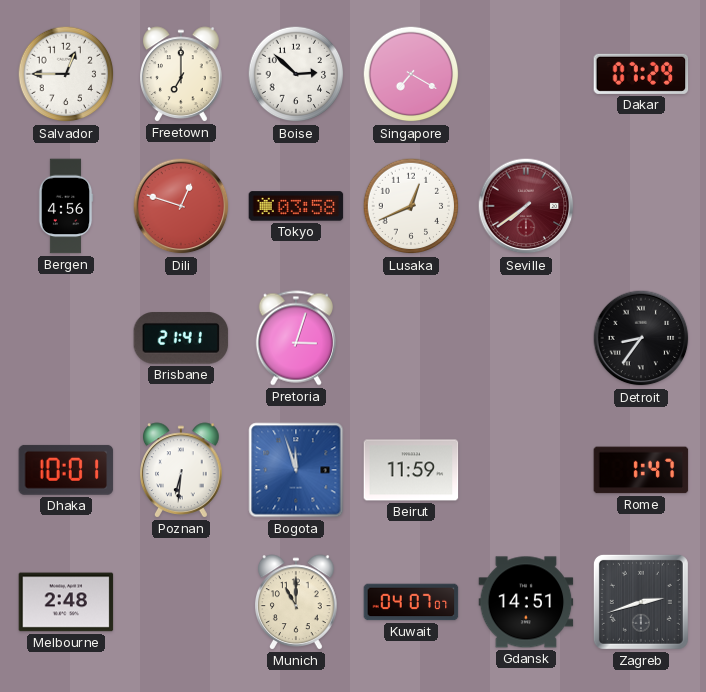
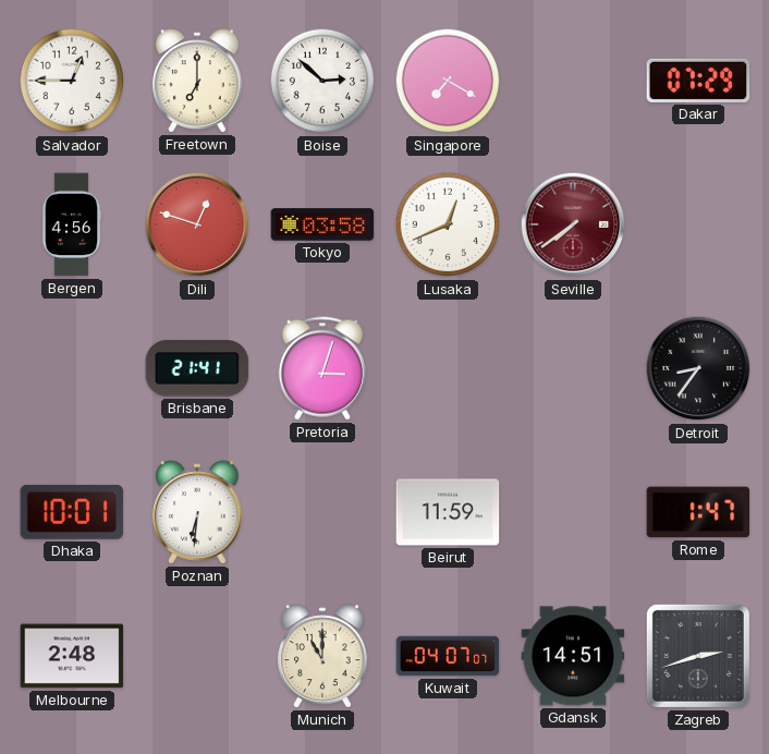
Bogota: 11:57 -> none (296, 470)
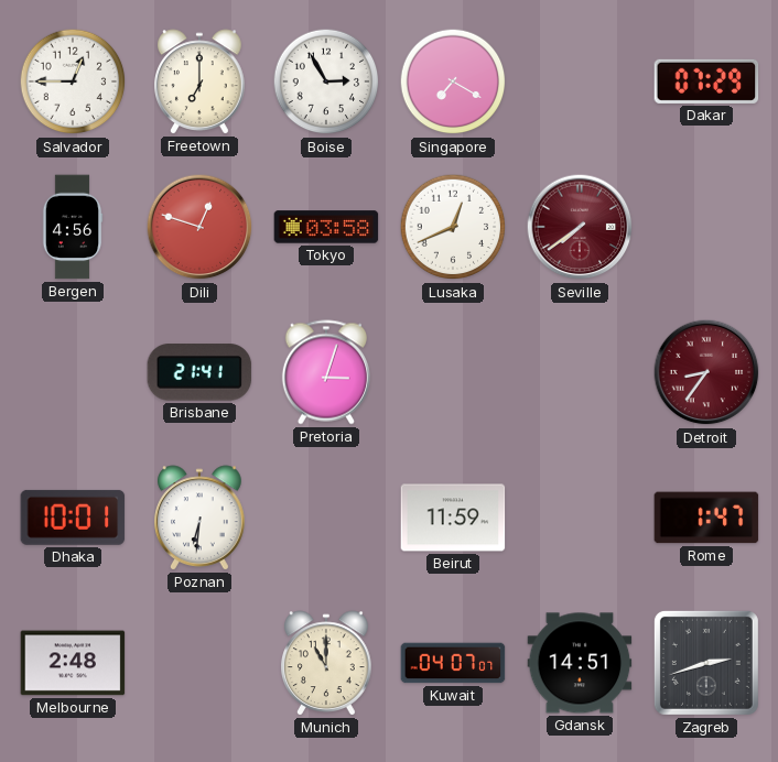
Boise: 2:52 -> 2:55 (326, 81)
Detroit dial: black -> burgundy (706, 372)
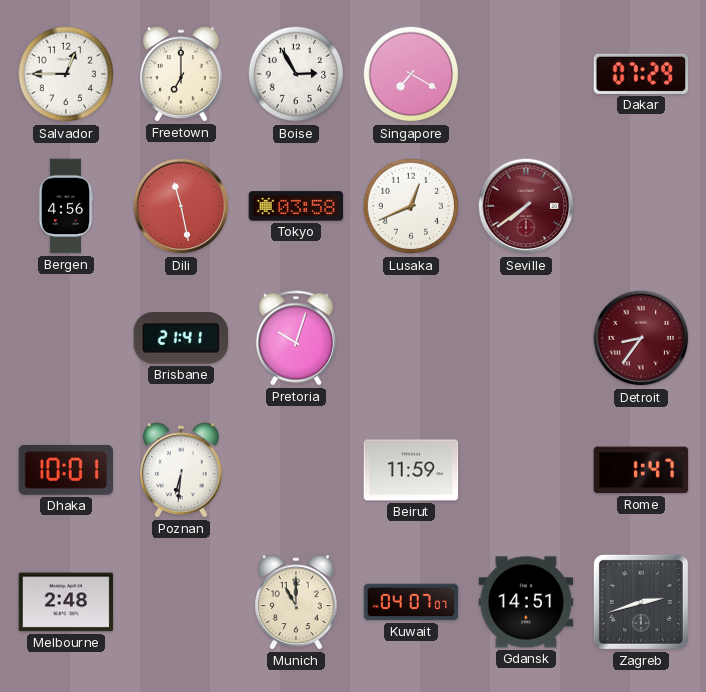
Dili: 12:48 -> 11:28 (181, 206)
Pretoria: 3:03 -> 10:03 (296, 338)
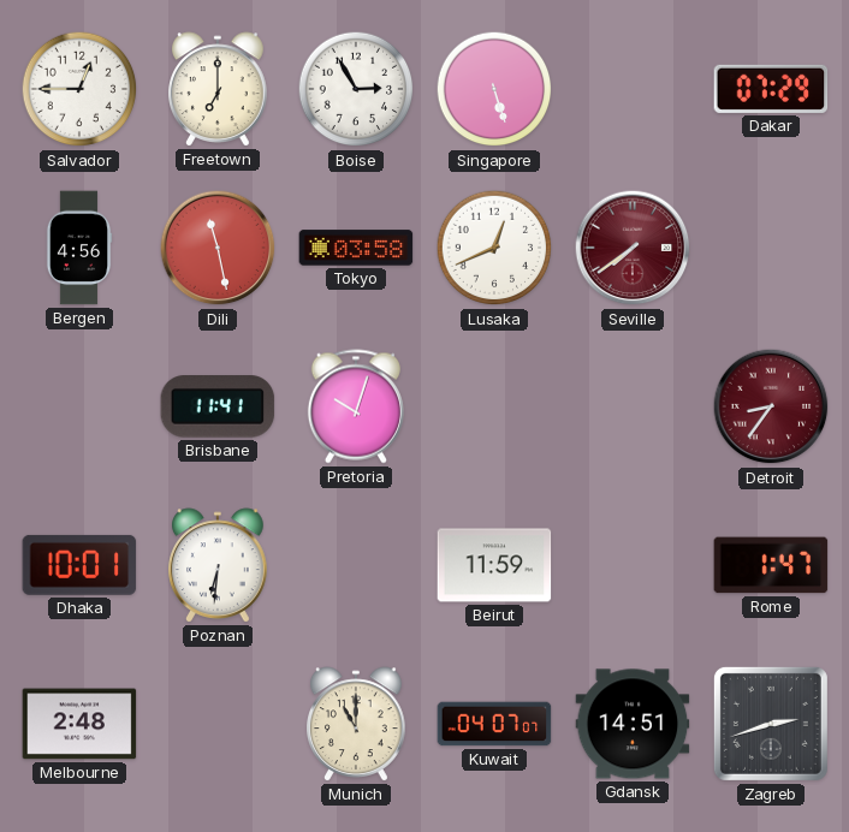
Singapore: 7:20 -> 5:27 (494, 89)
Brisbane: 21:41 -> 11:41 (218, 406)
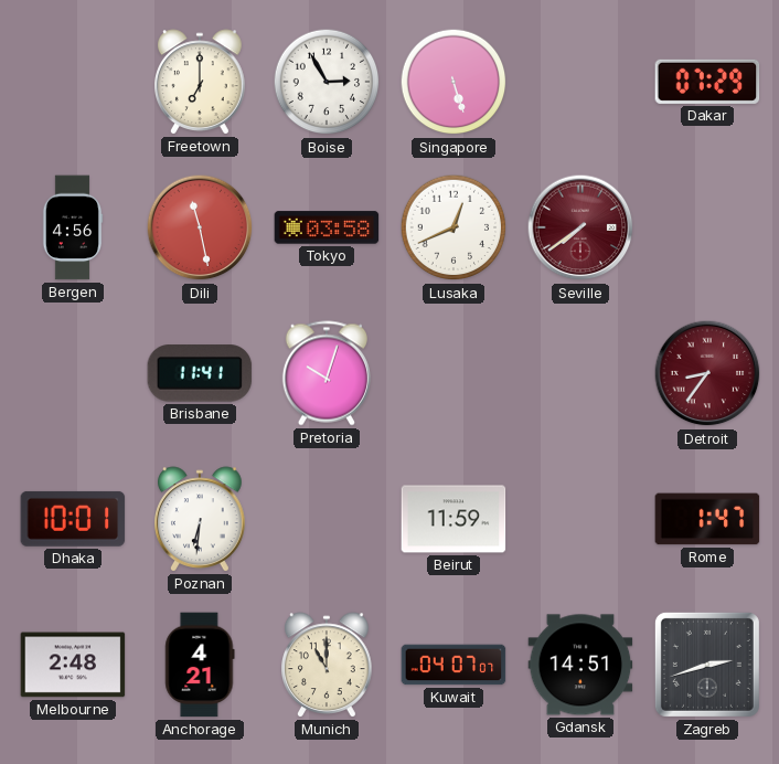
Salvador: 12:45 -> none (79, 89)
Anchorage: none -> 4:21 (200, 665)
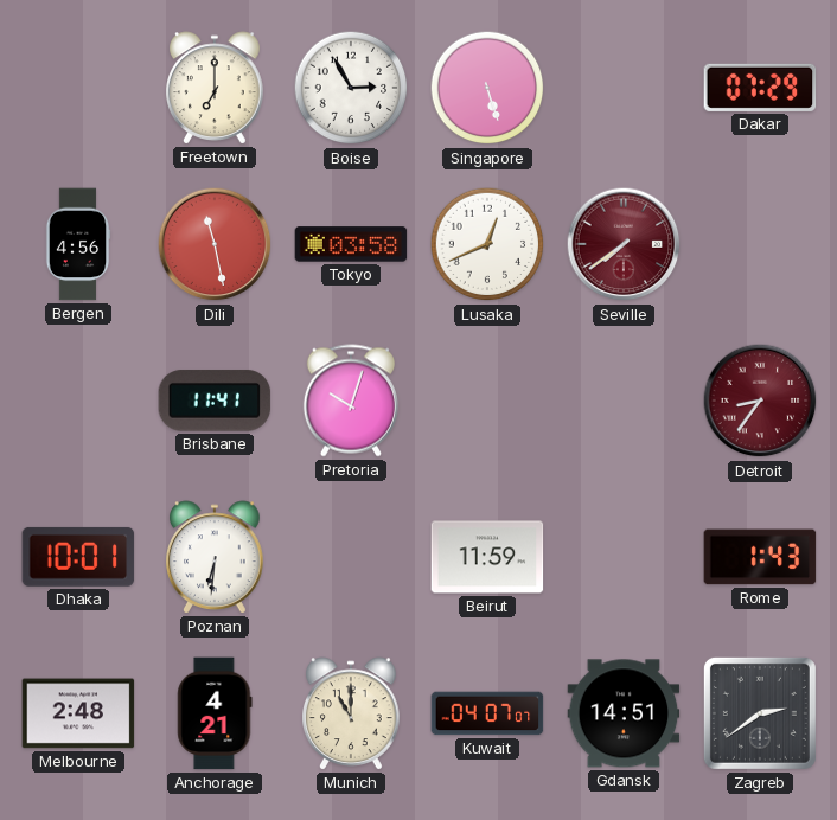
Rome: 1:47 -> 1:43 (760, 557)
Zagreb: 2:42 -> 2:39 (760, 713)
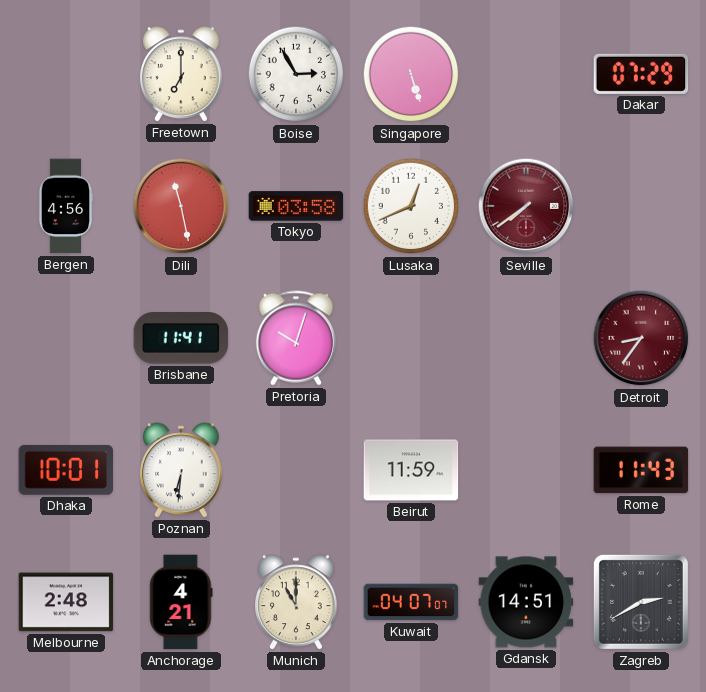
Rome: 1:43 -> 11:43 (641, 470)
Zagreb: 2:39 -> 2:40 (641, 602)
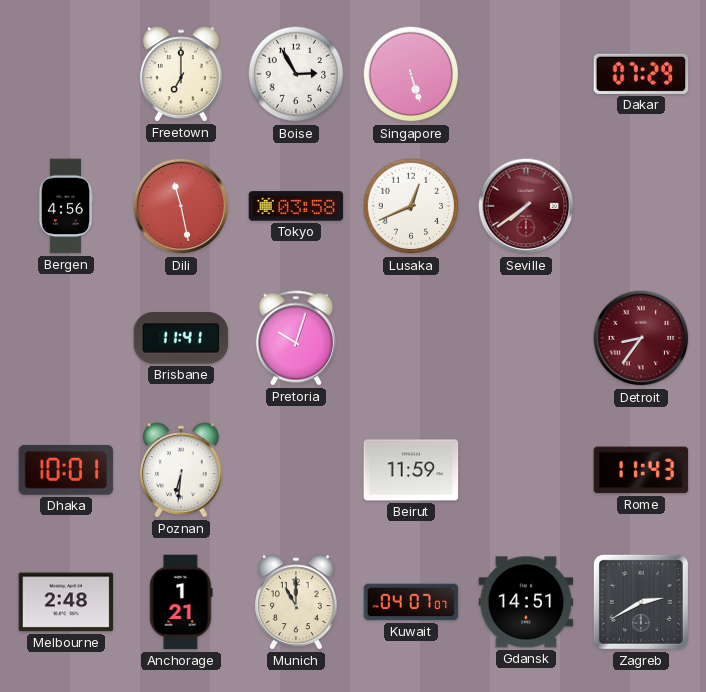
Anchorage: 4:21 -> 1:21 (181, 602)
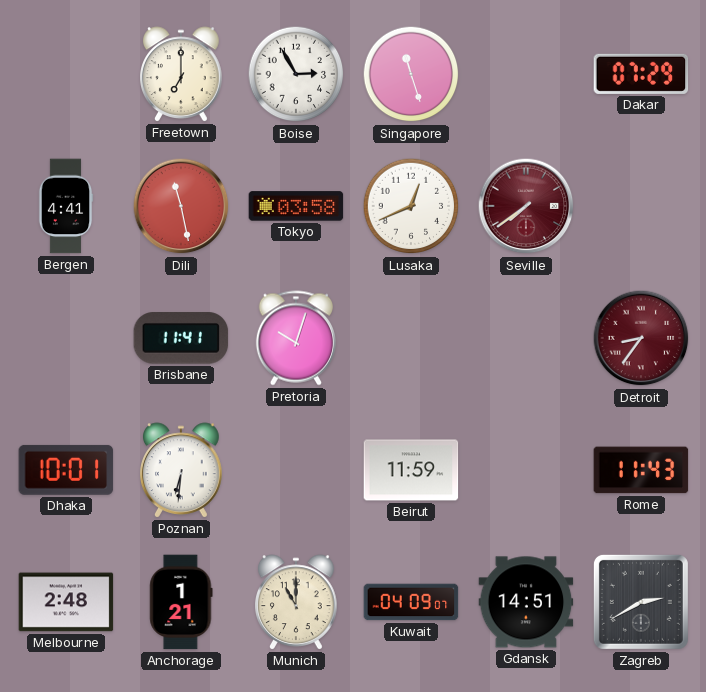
Singapore: 5:27 -> 11:27 (411, 74)
Bergen: 4:56 -> 4:41 (66, 206)
Kuwait: 04:07 -> 04:09 (411, 602)
